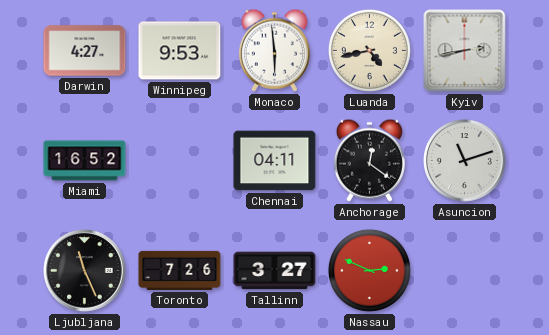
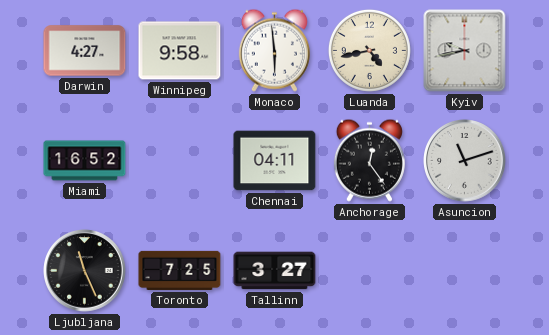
Winnipeg: 9:53 -> 9:58 (180, 51)
Kyiv: 2:43 -> 9:43 (465, 51)
Anchorage: 12:21 -> 12:24 (369, 160)
Toronto: 7:26 -> 7:25 (180, 270)
Nassau: 2:49 -> none (369, 270)
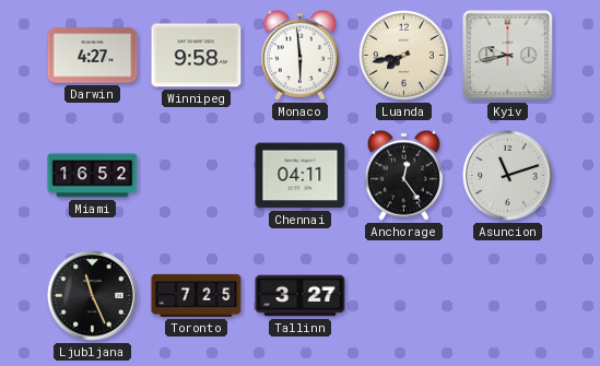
Luanda: 4:43 -> 7:43 (403, 55)
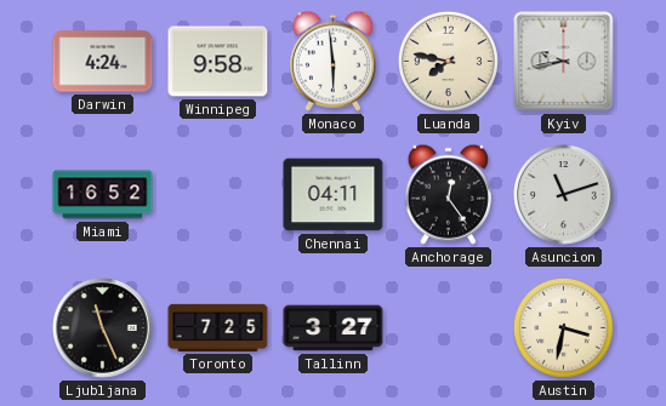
Darwin: 4:27 -> 4:24 (103, 62)
Luanda: 7:43 -> 7:47 (448, 61)
Austin: none -> 3:32 (563, 327)
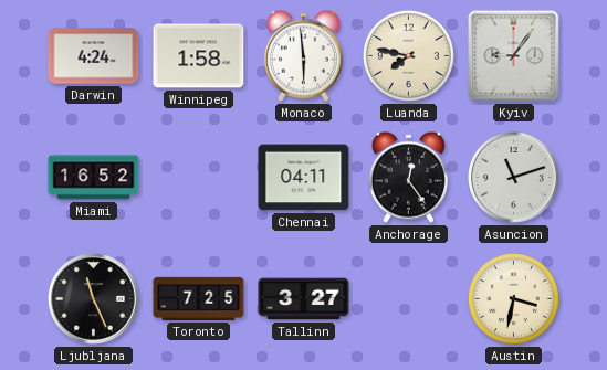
Winnipeg: 9:58 -> 1:58 (199, 56)
Kyiv: 9:43 -> 9:06 (514, 56)
